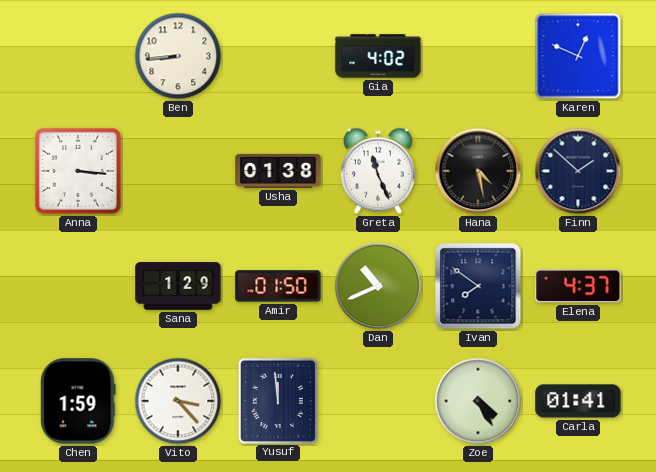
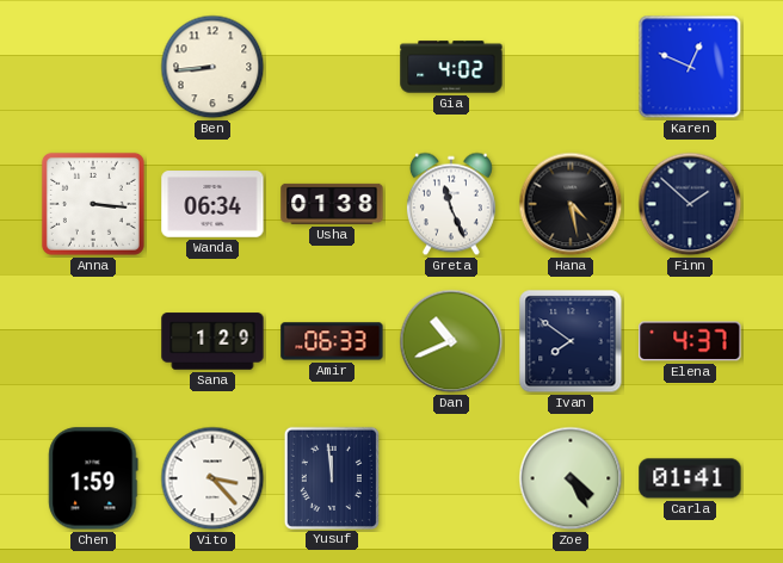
Wanda: none -> 06:34 (212, 204)
Amir: 01:50 -> 06:33 (332, 341)
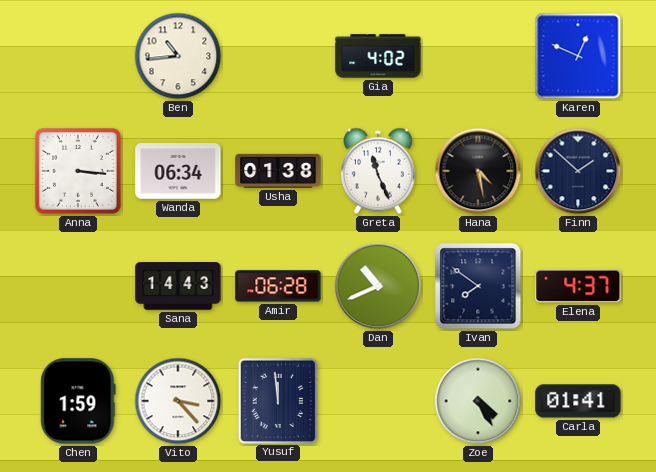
Ben: 8:44 -> 10:44 (178, 56)
Sana: 1:29 -> 14:43 (178, 286)
Amir: 06:33 -> 06:28 (278, 286)
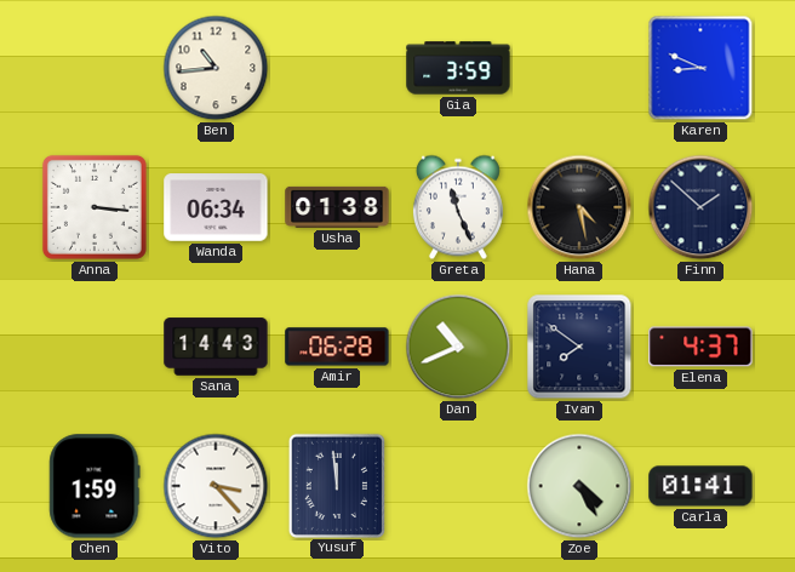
Gia: 4:02 -> 3:59 (458, 68)
Karen: 12:49 -> 8:49 (700, 68)
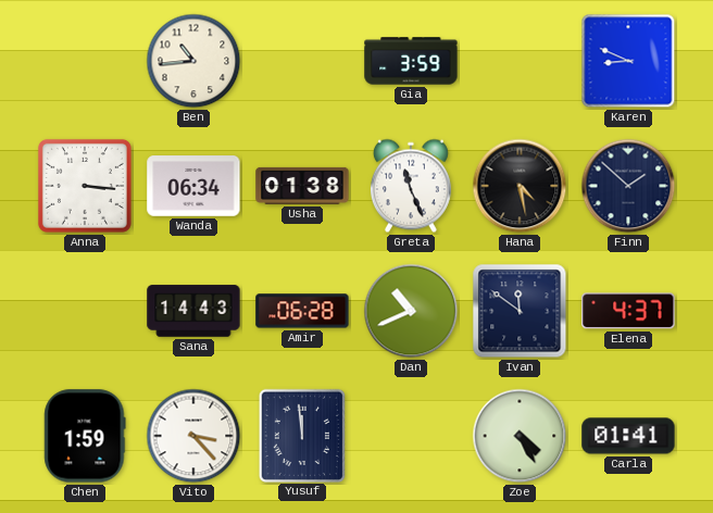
Ivan: 7:51 -> 11:51 (520, 311)
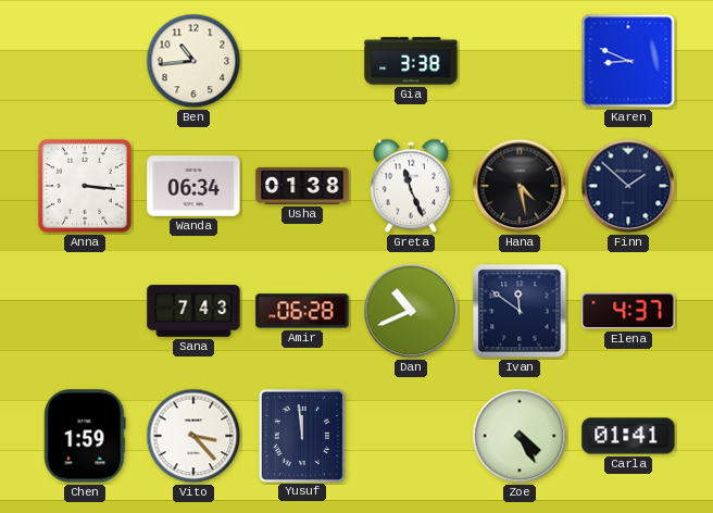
Gia: 3:59 -> 3:38 (411, 61)
Sana: 14:43 -> 7:43 (193, 311)
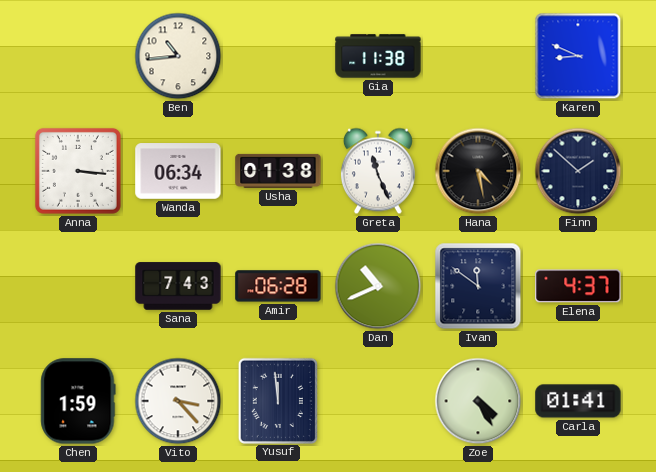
Gia: 3:38 -> 11:38 (378, 56)
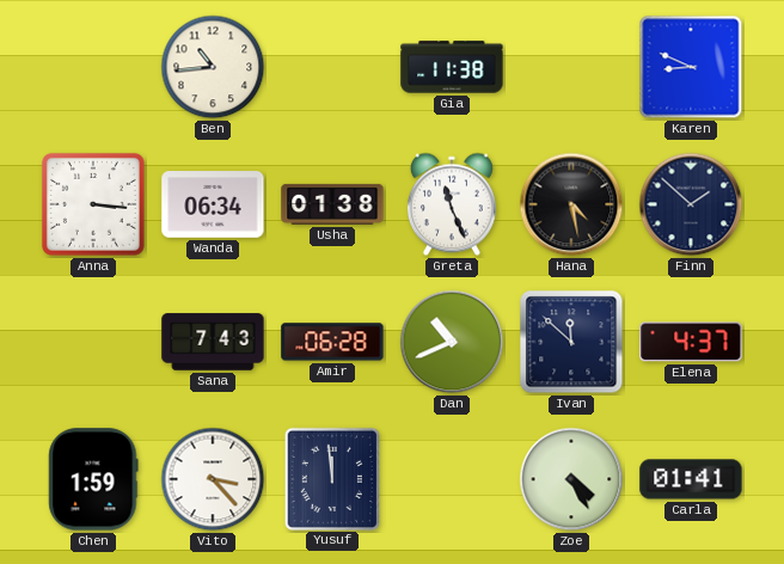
Ivan: 11:51 -> 11:52 (571, 342)
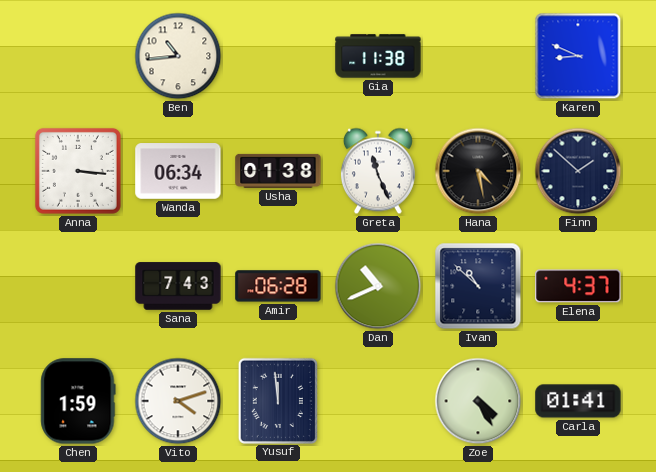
Ivan: 11:52 -> 10:52 (478, 286)
Vito: 3:23 -> 4:12 (178, 401)
